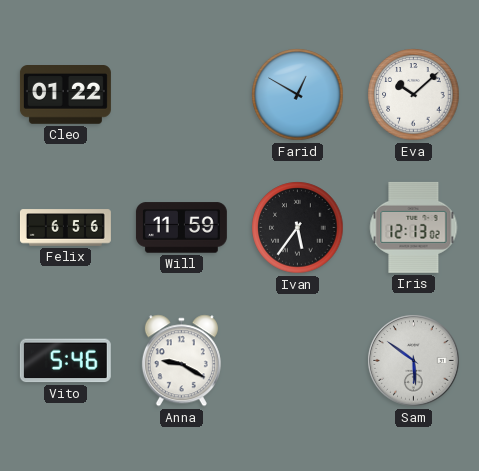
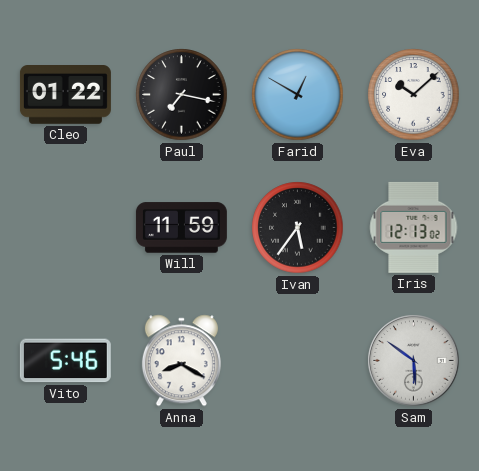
Paul: none -> 7:17 (182, 95)
Felix: 6:56 -> none (65, 228)
Anna: 9:20 -> 8:20 (181, 361)
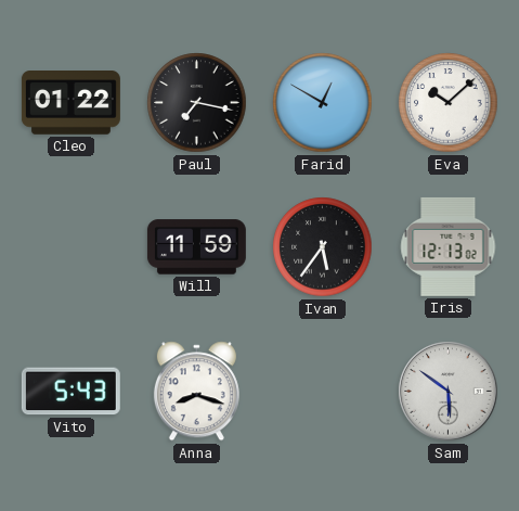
Vito: 5:46 -> 5:43 (70, 392)
Anna: 8:20 -> 8:18 (196, 392)
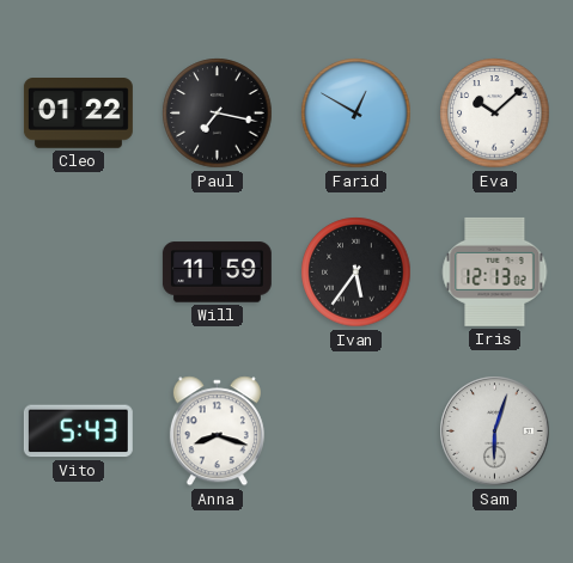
Sam: 5:51 -> 6:03 (495, 432)
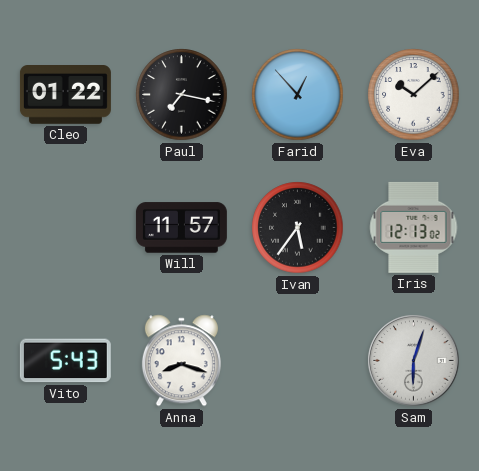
Farid: 12:50 -> 12:53 (298, 95)
Will: 11:59 -> 11:57 (181, 228)
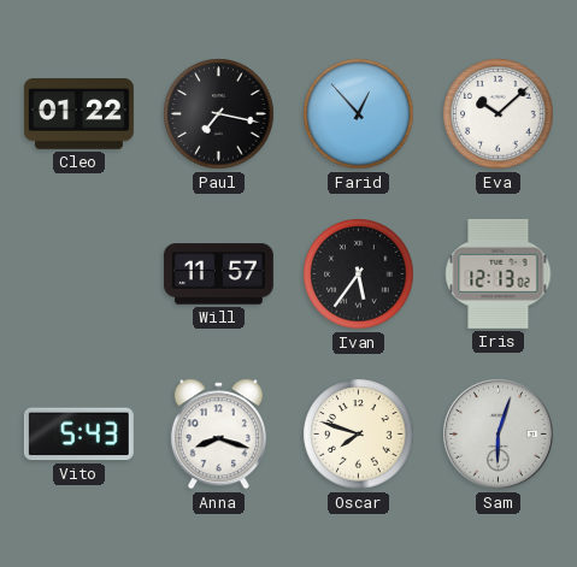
Oscar: none -> 7:48 (359, 435)
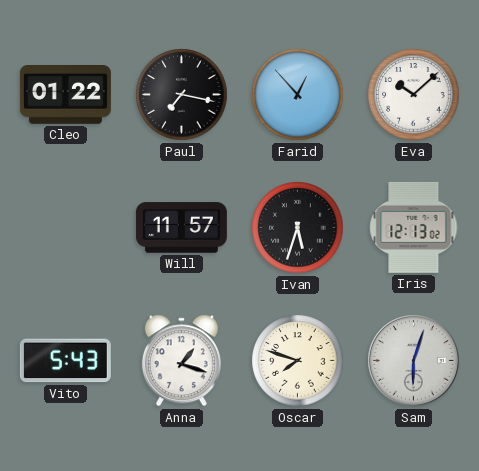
Ivan: 5:36 -> 5:33 (298, 228)
Anna: 8:18 -> 1:18 (181, 361)
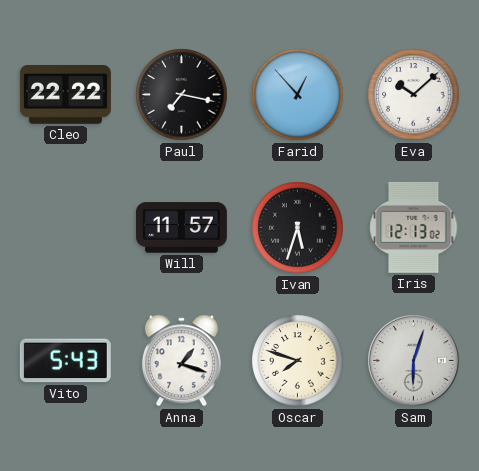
Cleo: 01:22 -> 22:22 (65, 95)
